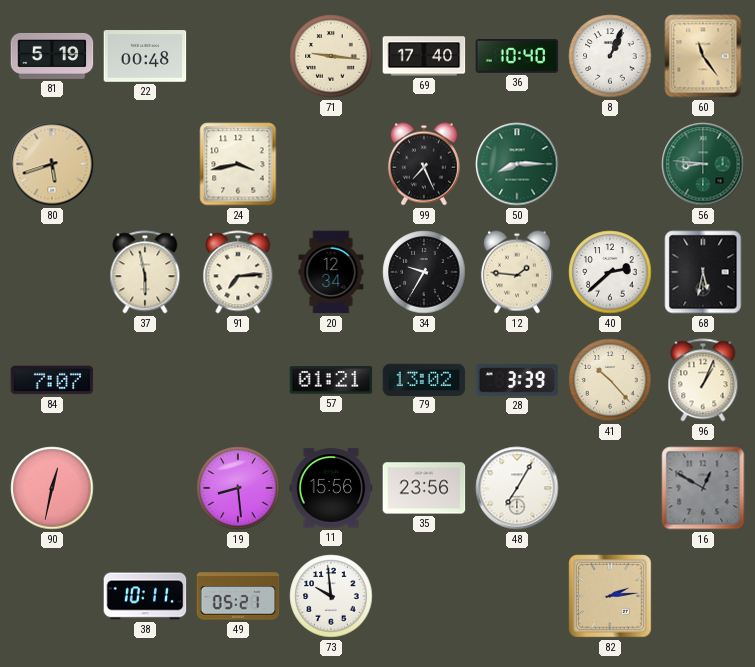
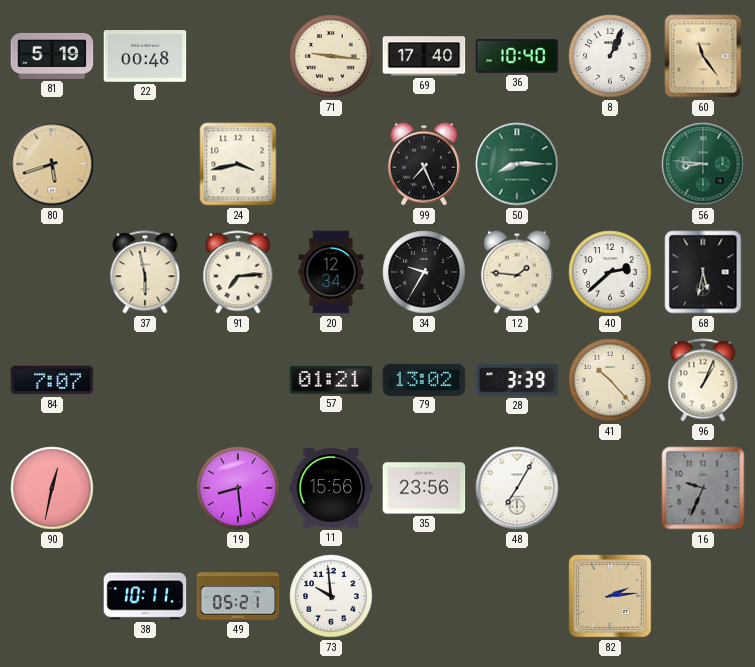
16: 12:50 -> 9:34 (703, 488)
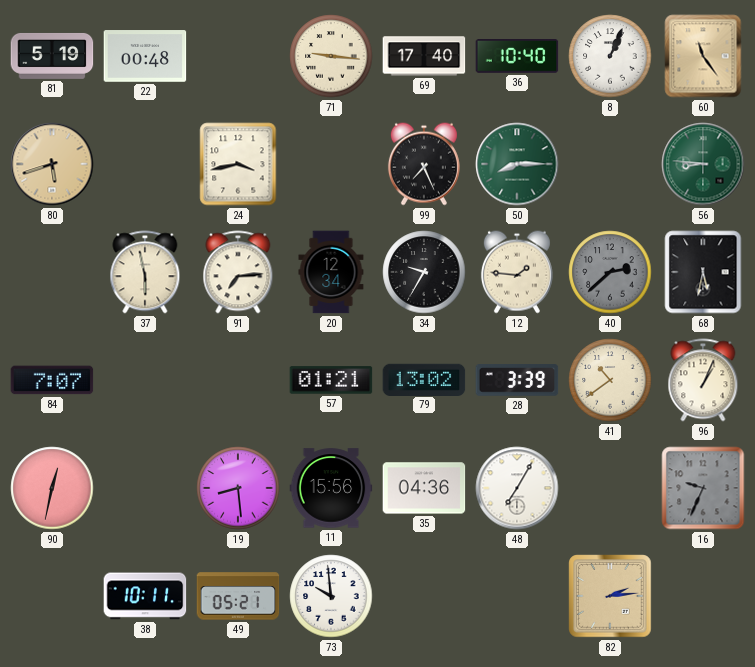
40 dial: white -> grey (610, 272)
41: 10:23 -> 10:39 (610, 380)
35: 23:56 -> 04:36 (424, 488)
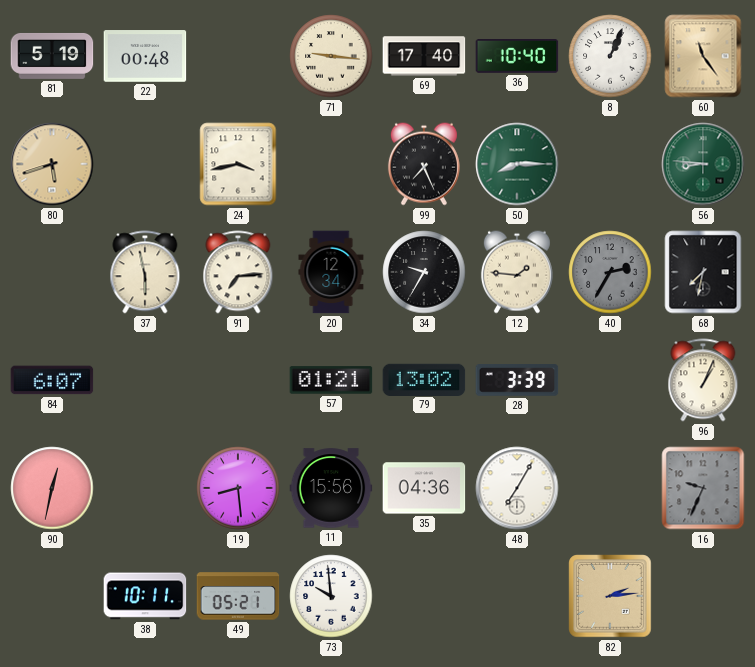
40: 2:38 -> 2:35 (610, 272)
68: 5:32 -> 7:32 (703, 272)
84: 7:07 -> 6:07 (52, 380)
41: 10:39 -> none (610, 380)
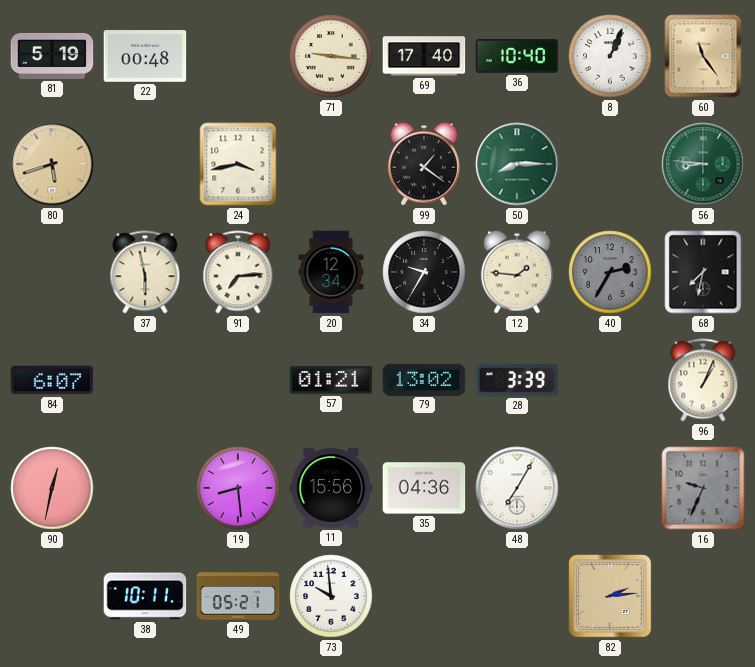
99: 7:26 -> 1:21 (424, 164)
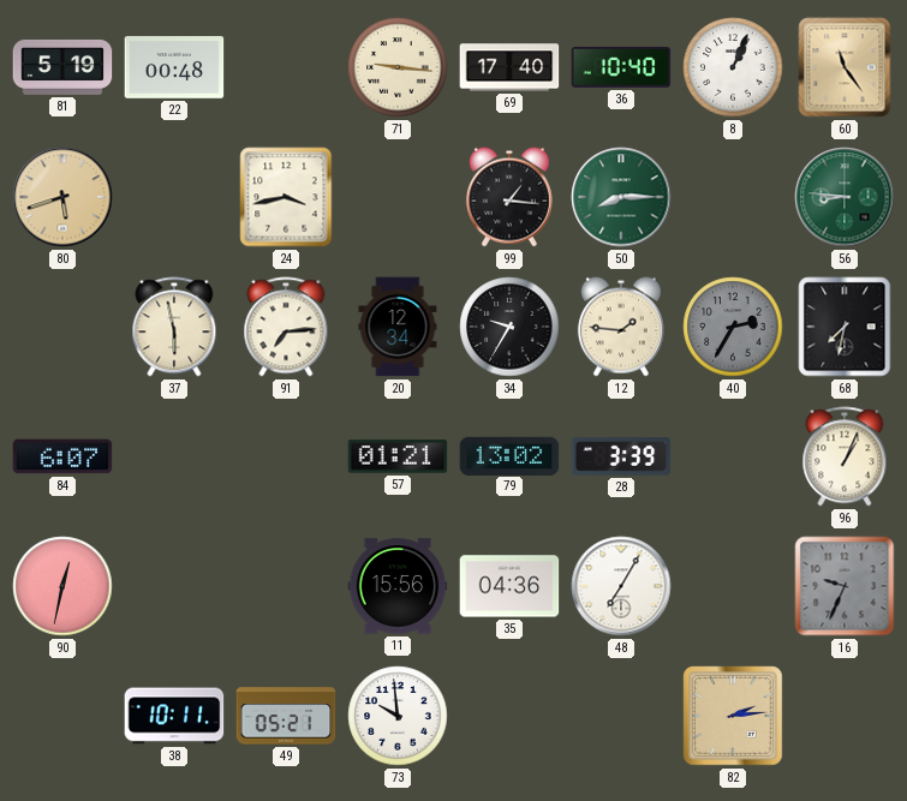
99: 1:21 -> 1:16 (509, 197)
19: 8:29 -> none (238, 488)
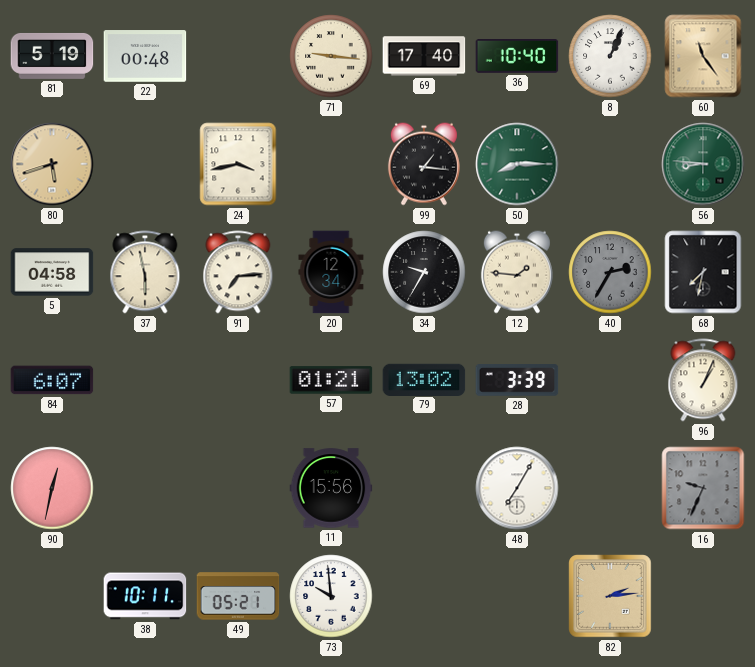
5: none -> 04:58 (52, 272)
35: 04:36 -> none (509, 586)
